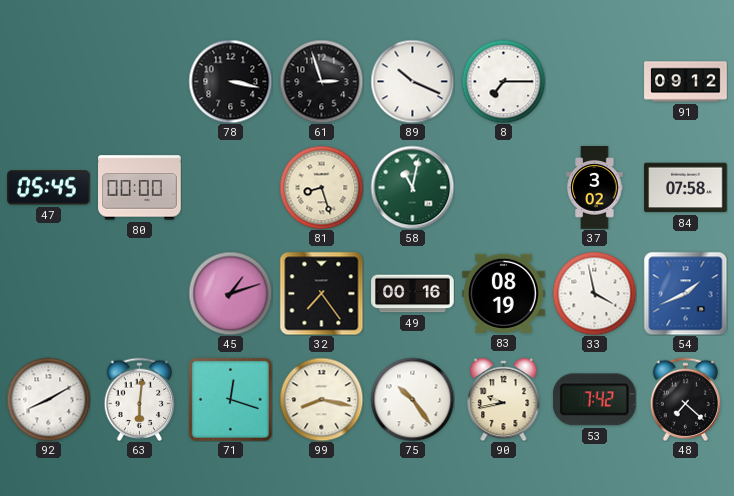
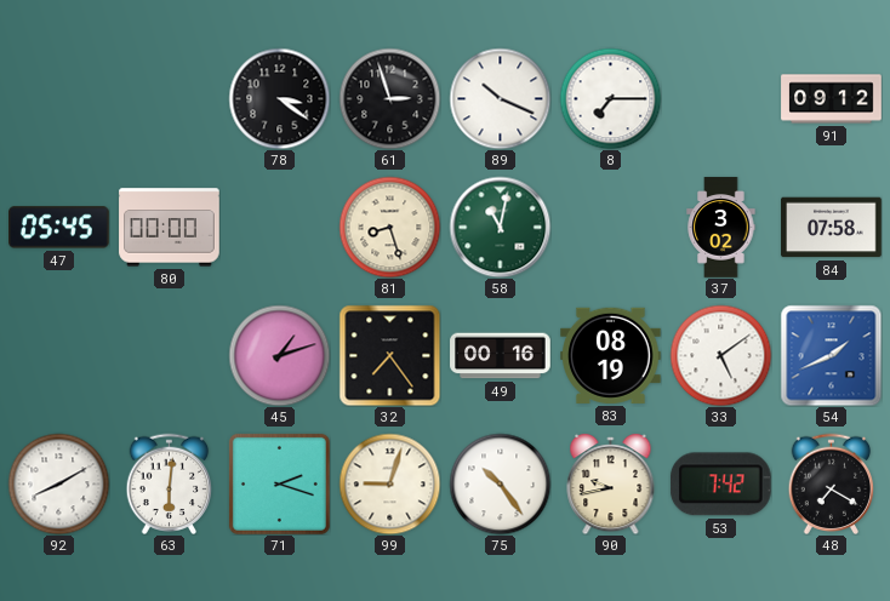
78: 3:17 -> 3:21 (279, 98)
33: 3:58 -> 5:09 (720, 355)
71: 12:18 -> 2:18 (279, 483)
99: 8:17 -> 9:03 (389, 483)
48: 7:22 -> 7:20 (832, 483)
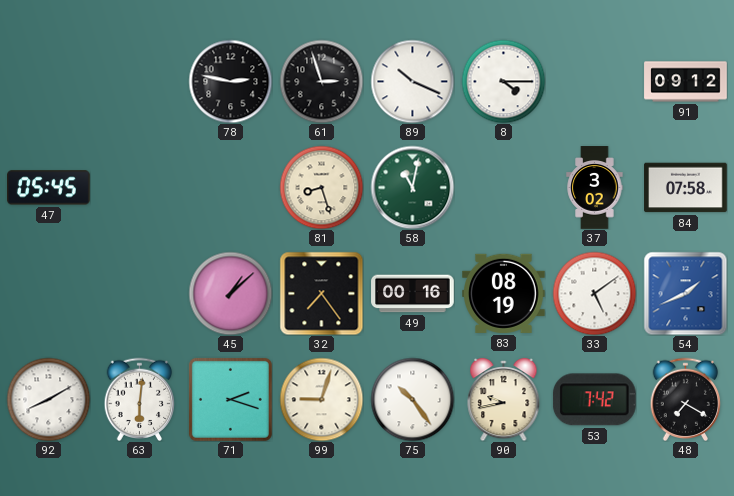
78: 3:21 -> 2:47 (230, 81)
8: 7:15 -> 4:15 (503, 81)
80: 00:00 -> none (170, 228)
45: 1:12 -> 1:08 (230, 293)
